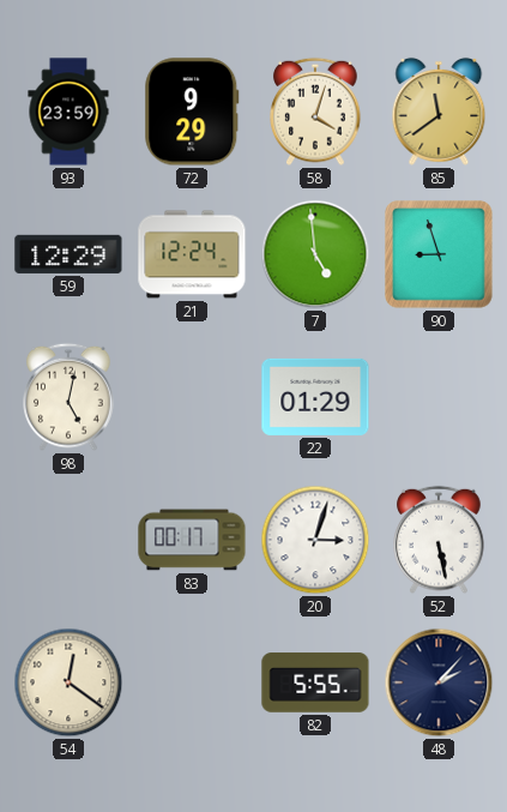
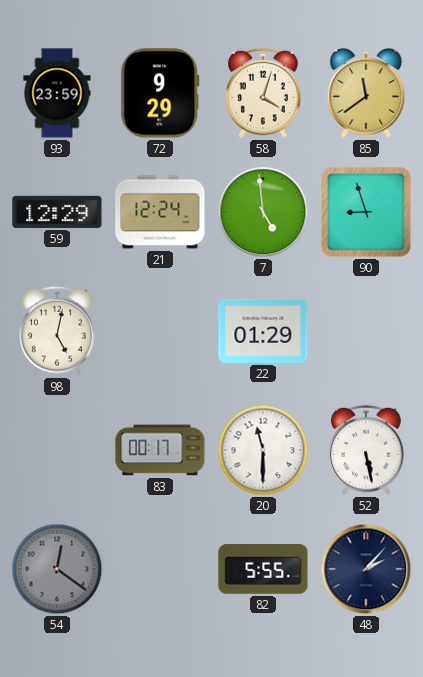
20: 3:03 -> 11:30 (263, 450)
54 dial: cream -> grey (57, 569)
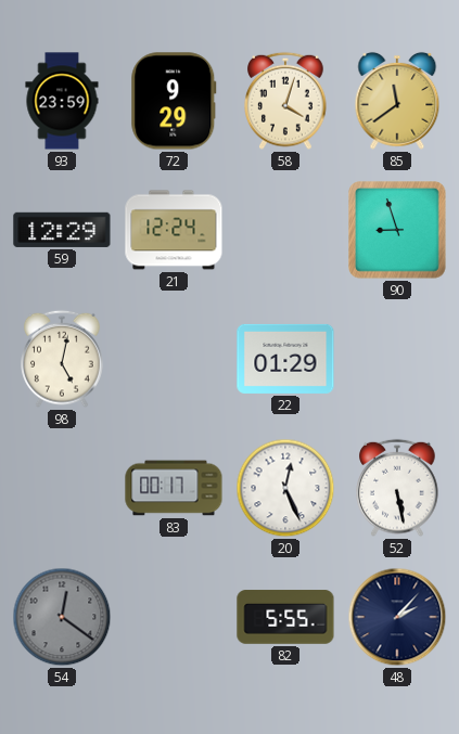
7: 4:59 -> none (263, 212)
20: 11:30 -> 12:26 (285, 488)
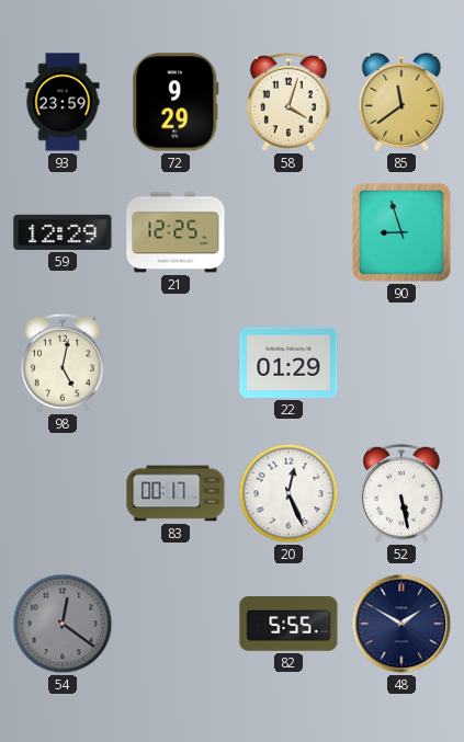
21: 12:24 -> 12:25 (176, 232)
48: 2:07 -> 1:50 (401, 624)
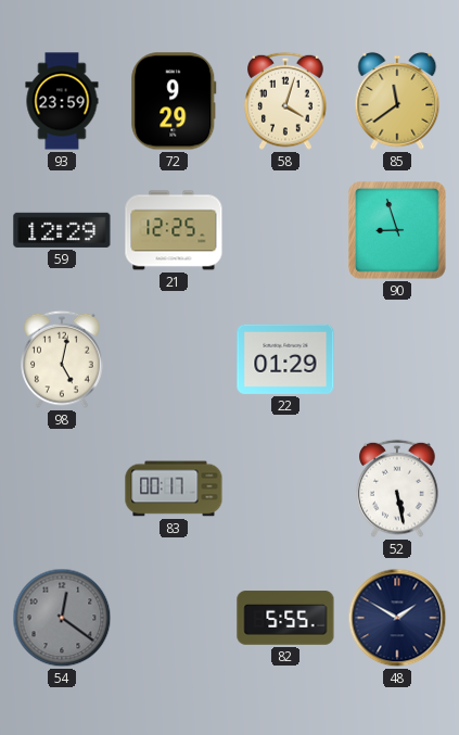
20: 12:26 -> none (288, 493)
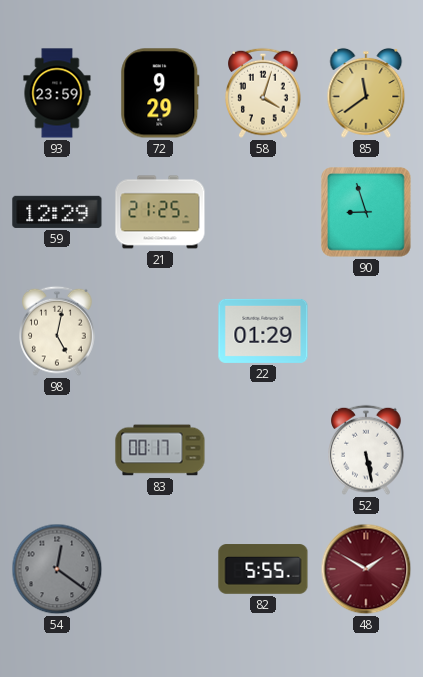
21: 12:25 -> 21:25 (160, 212)
48 dial: navy -> burgundy (366, 569)
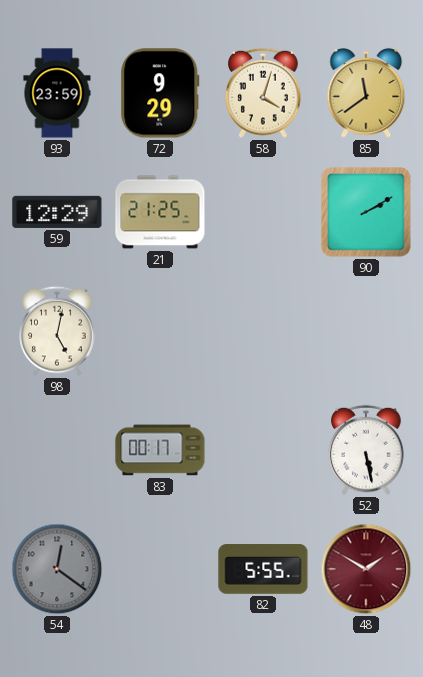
90: 8:57 -> 2:10 (367, 213)
22: 01:29 -> none (263, 331)
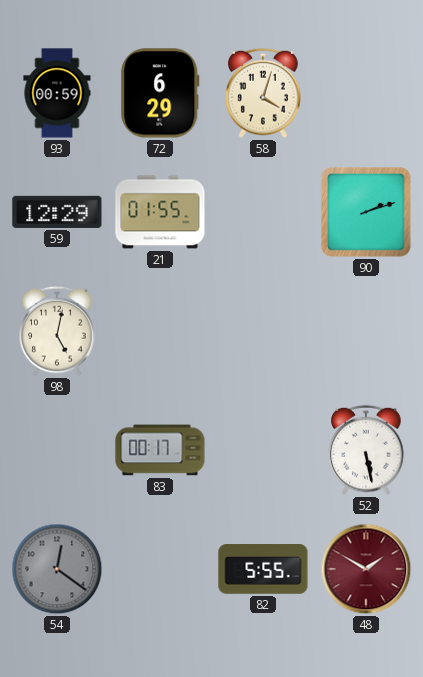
93: 23:59 -> 00:59 (57, 93)
72: 9:29 -> 6:29 (160, 93)
85: 11:39 -> none (366, 93)
21: 21:25 -> 01:55 (160, 212)
90: 2:10 -> 2:12 (367, 213)
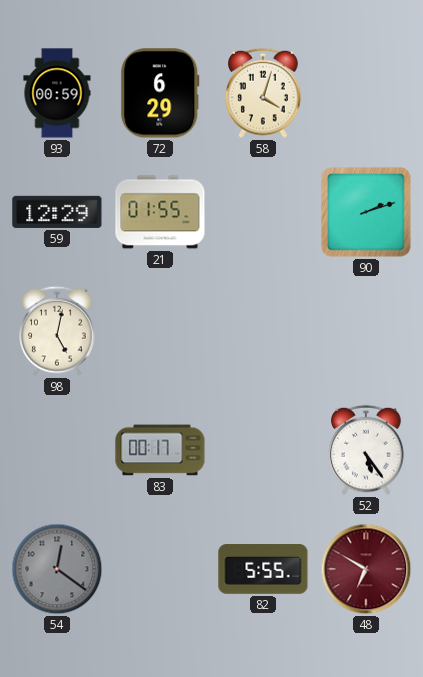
52: 5:28 -> 5:24 (366, 450)
48: 1:50 -> 6:50 (366, 569)
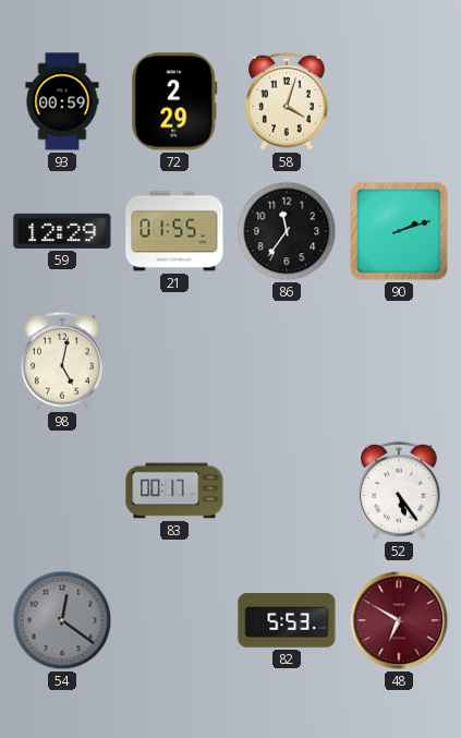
72: 6:29 -> 2:29 (174, 101)
86: none -> 11:36 (287, 231)
82: 5:55 -> 5:53 (287, 620)
